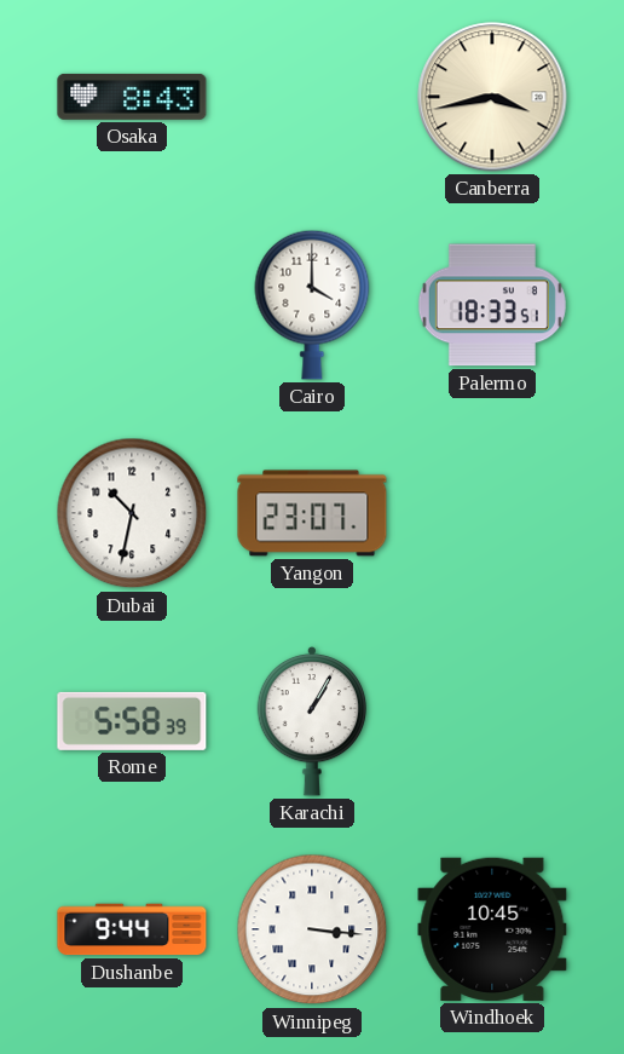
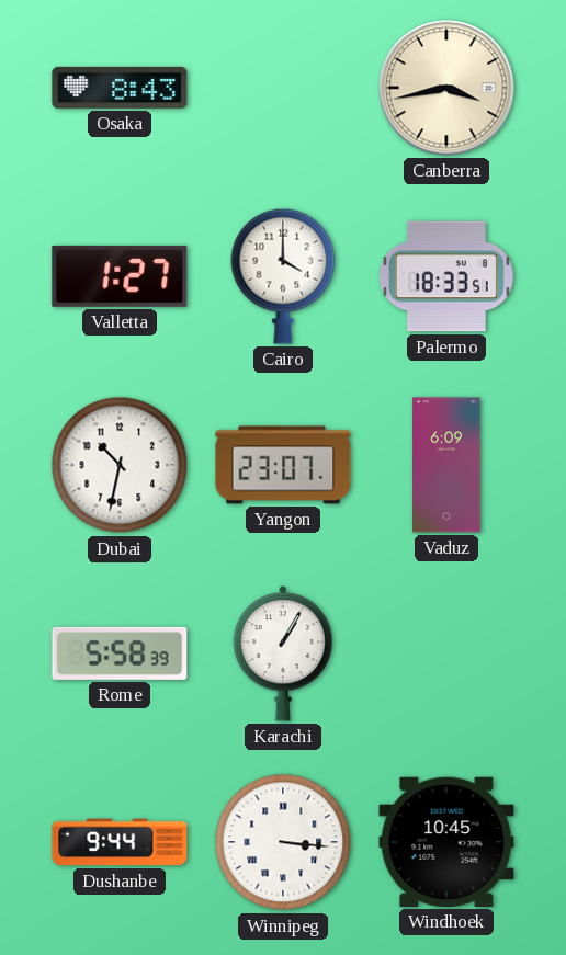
Valletta: none -> 1:27 (120, 276)
Vaduz: none -> 6:09 (446, 465)
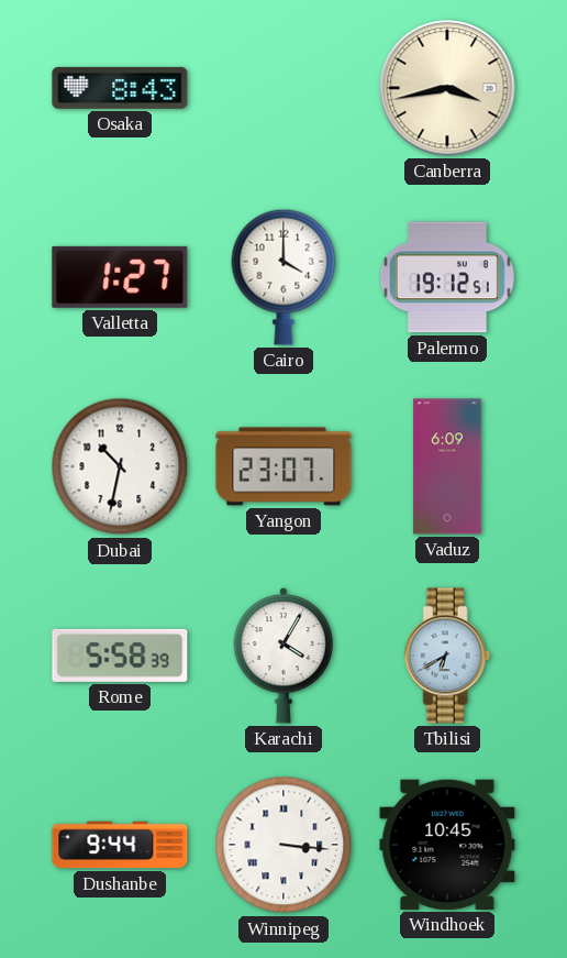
Palermo: 18:33 -> 19:12 (447, 277)
Karachi: 1:05 -> 4:05 (283, 656)
Tbilisi: none -> 6:40 (447, 656)
